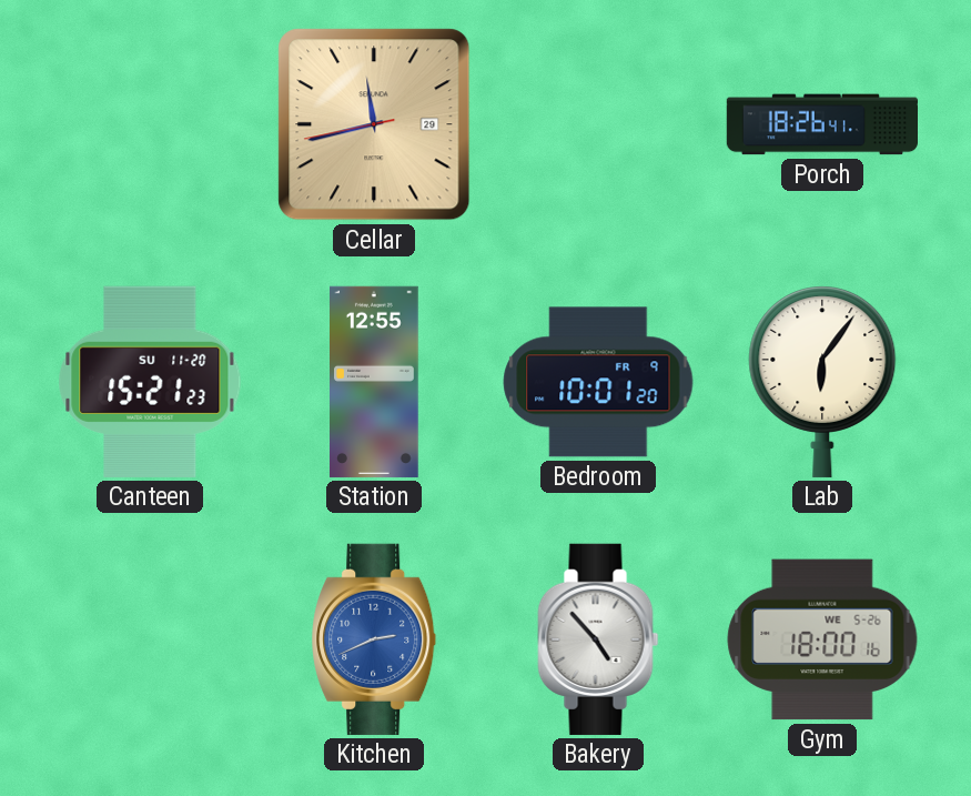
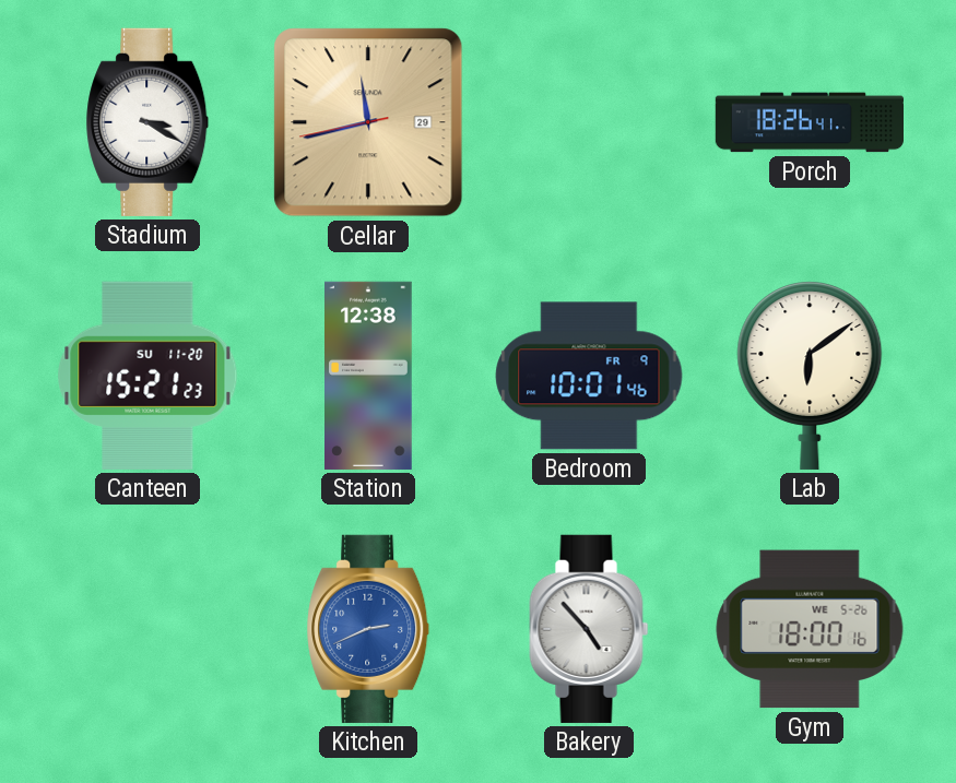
Stadium: none -> 3:20 (147, 122)
Station: 12:55 -> 12:38 (369, 376)
Bedroom: 10:01:20 -> 10:01:46 (589, 376)
Lab: 6:06 -> 6:09 (810, 376)
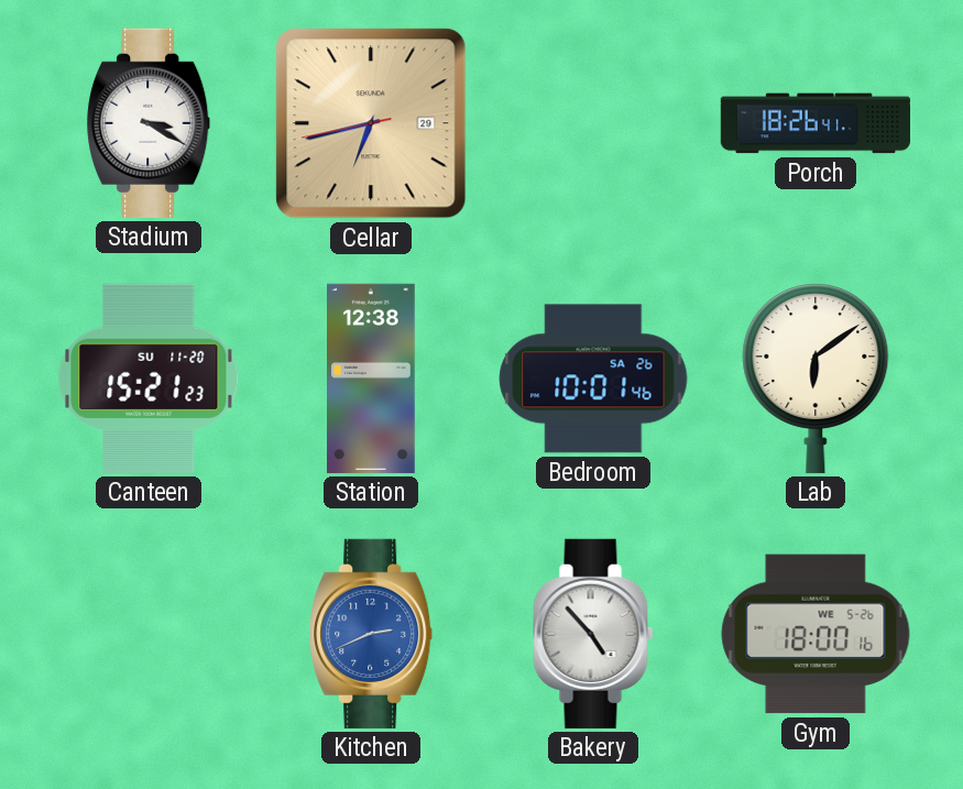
Cellar: 11:42 -> 6:42 (371, 123)
Bedroom date: FR 9 -> SA 26 (593, 379)
